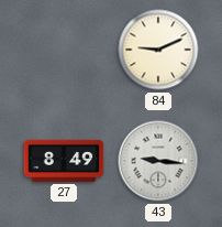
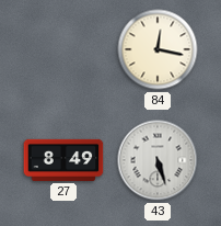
84: 9:11 -> 12:17 (158, 49)
43: 9:16 -> 5:27 (158, 160)
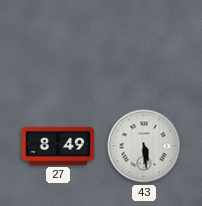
84: 12:17 -> none (158, 49)
43: 5:27 -> 5:29 (144, 146)
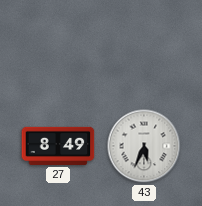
43: 5:29 -> 5:34 (144, 146)
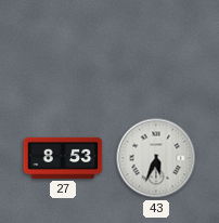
27: 8:49 -> 8:53 (63, 158)
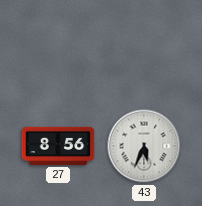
27: 8:53 -> 8:56 (58, 146)
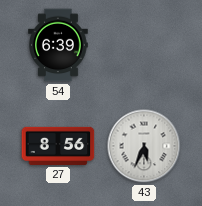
54: none -> 6:39 (58, 45)
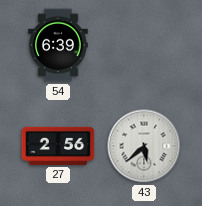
27: 8:56 -> 2:56 (58, 146)
43: 5:34 -> 5:38 (144, 146)
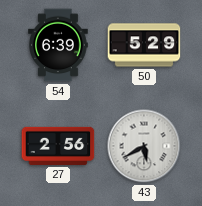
50: none -> 5:29 (144, 45)
43: 5:38 -> 5:40 (144, 146)
